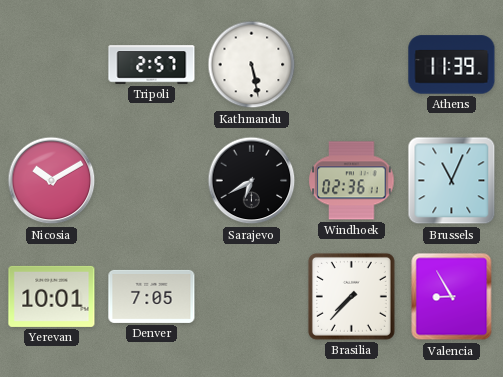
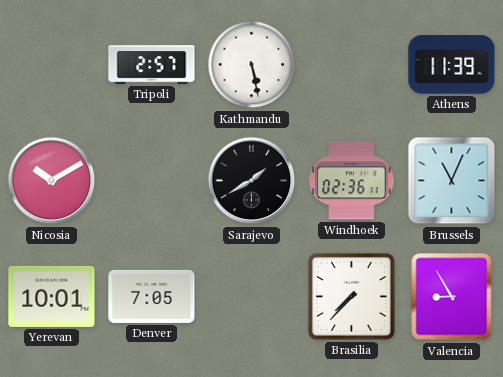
Sarajevo: 6:40 -> 1:40 (252, 181)
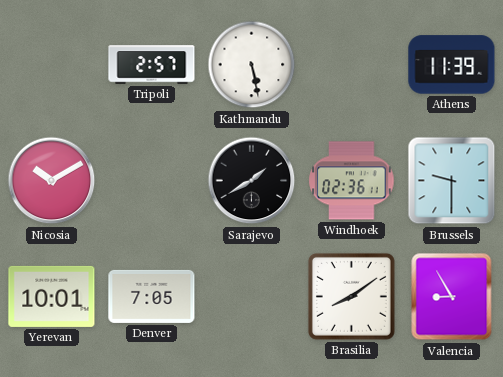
Brussels: 11:04 -> 9:30 (452, 181)
Brasilia: 7:37 -> 8:09 (351, 296)
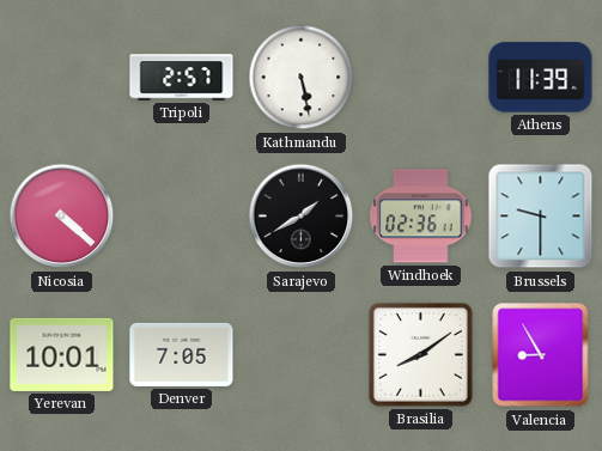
Nicosia: 10:10 -> 4:22 (62, 217)
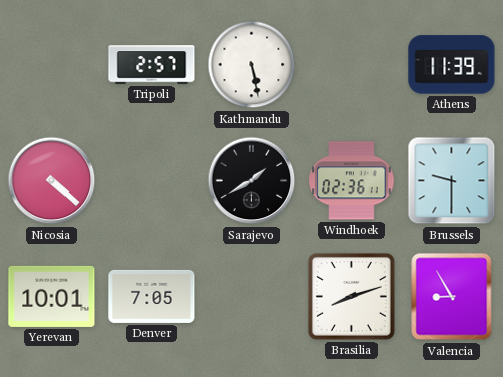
Brasilia: 8:09 -> 8:12 (351, 296)
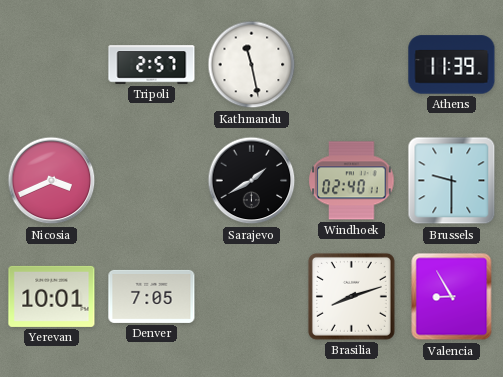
Kathmandu: 5:28 -> 11:28 (252, 65)
Nicosia: 4:22 -> 3:41 (52, 181)
Windhoek: 02:36 -> 02:40 (352, 181)
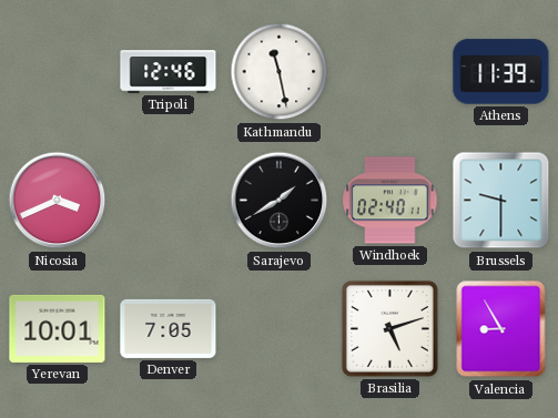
Tripoli: 2:57 -> 12:46 (169, 72)
Brasilia: 8:12 -> 5:12 (389, 328)
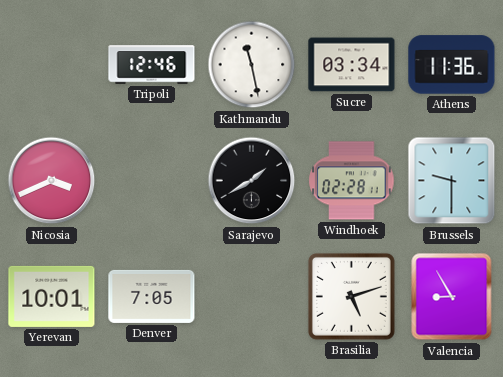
Sucre: none -> 03:34 (352, 65)
Athens: 11:39 -> 11:36 (452, 65)
Windhoek: 02:40 -> 02:28 (352, 181)
